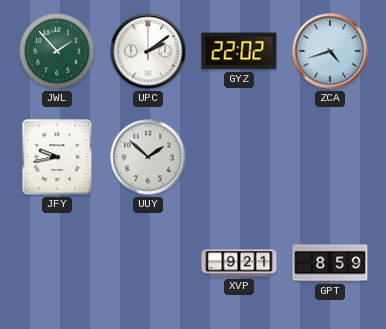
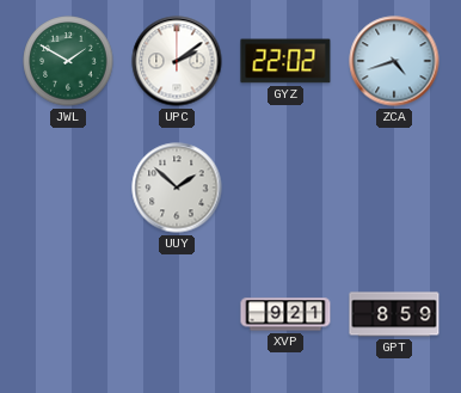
JWL: 1:53 -> 1:50 (68, 61)
JFY: 9:43 -> none (57, 157)
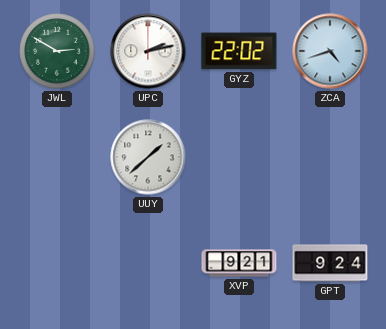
JWL: 1:50 -> 2:50 (57, 51)
UPC: 2:09 -> 2:13 (148, 51)
UUY: 1:52 -> 1:38 (148, 157)
GPT: 8:59 -> 9:24 (330, 263)
